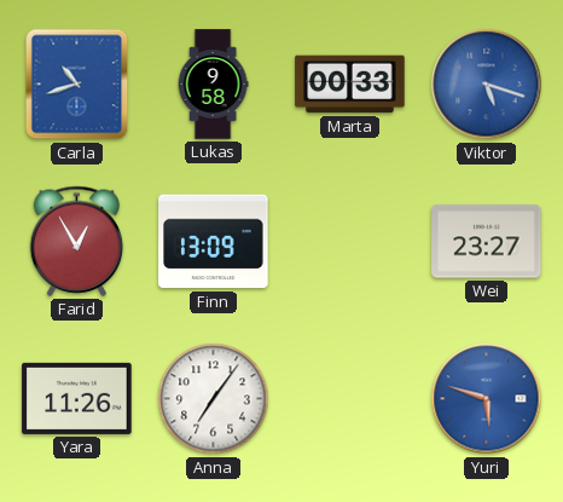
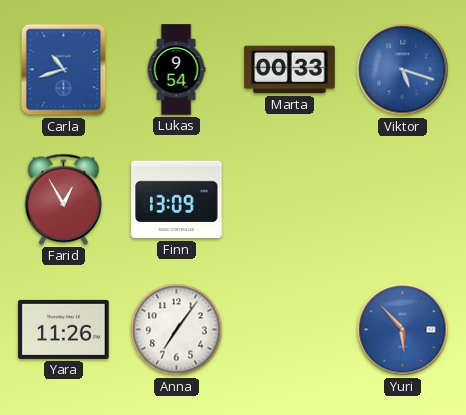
Lukas: 9:58 -> 9:54 (176, 70)
Wei: 23:27 -> none (487, 242)
Yuri: 5:48 -> 5:53 (403, 330)
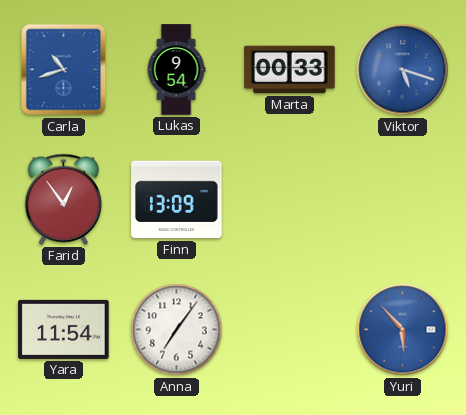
Farid: 12:55 -> 12:54 (64, 199)
Yara: 11:26 -> 11:54 (64, 329)
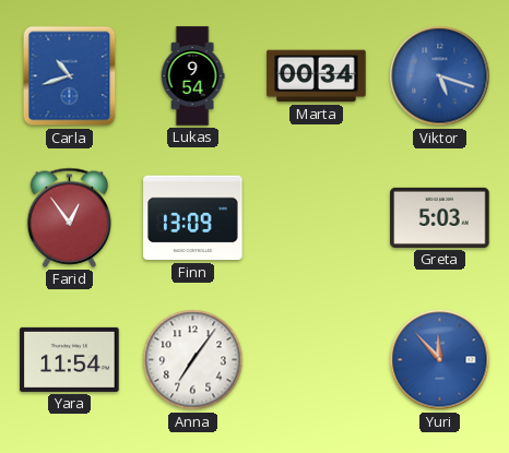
Marta: 00:33 -> 00:34 (317, 76)
Greta: none -> 5:03 (440, 217)
Yuri: 5:53 -> 11:53 (440, 360)
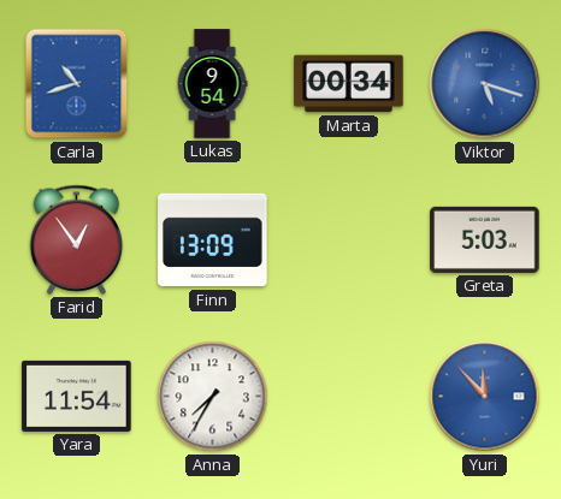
Anna: 7:06 -> 7:35 (213, 397)
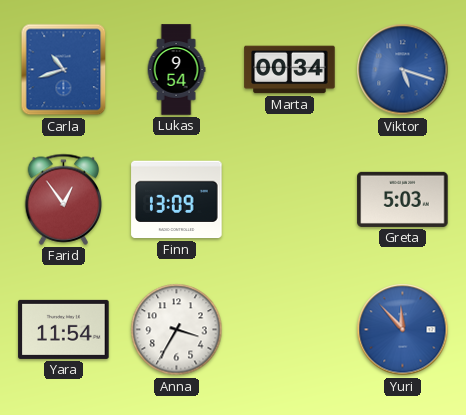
Anna: 7:35 -> 3:35 (177, 330)
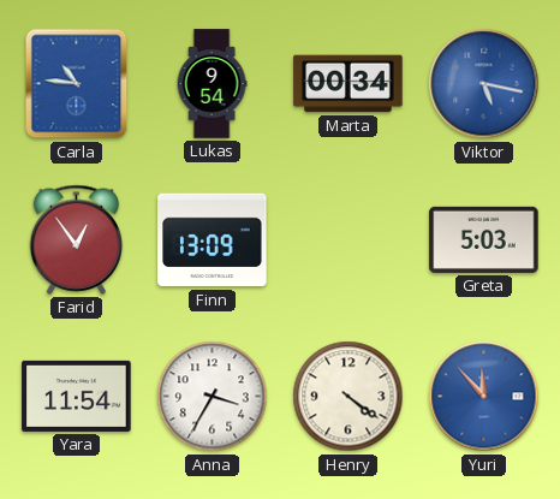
Carla: 10:42 -> 10:46 (77, 84)
Viktor: 5:18 -> 5:17 (484, 84)
Henry: none -> 4:21 (348, 397)
